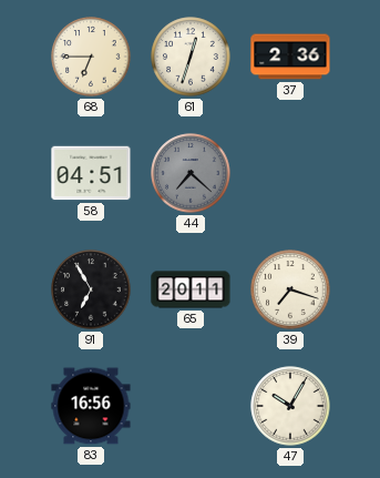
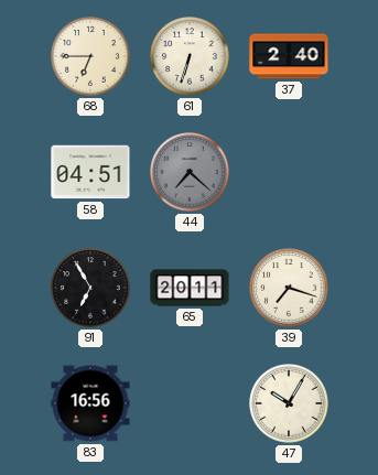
61: 12:33 -> 6:33 (190, 56)
37: 2:36 -> 2:40 (289, 56)
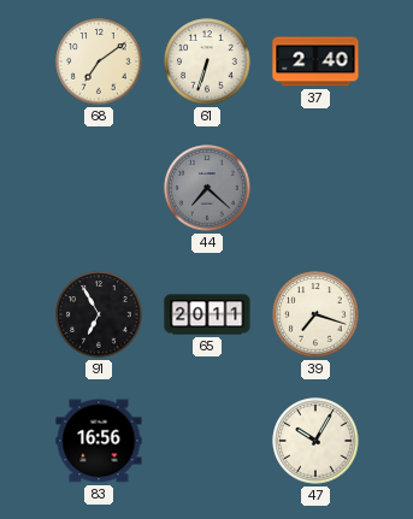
68: 6:45 -> 7:09 (99, 61)
58: 04:51 -> none (90, 172)
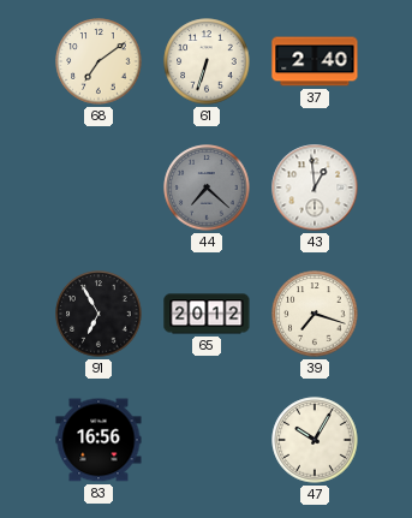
43: none -> 12:59 (315, 187)
65: 20:11 -> 20:12 (207, 314)
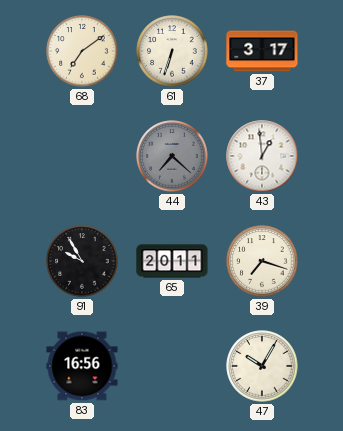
37: 2:40 -> 3:17 (262, 51)
91: 6:55 -> 9:55 (82, 261)
65: 20:12 -> 20:11 (172, 261)
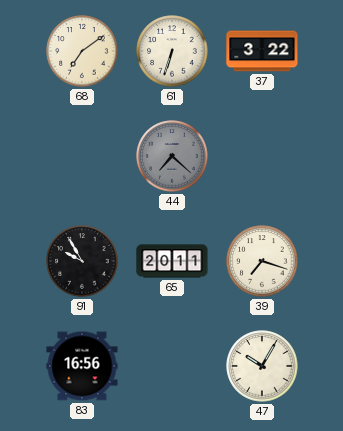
37: 3:17 -> 3:22 (262, 51)
43: 12:59 -> none (262, 156)
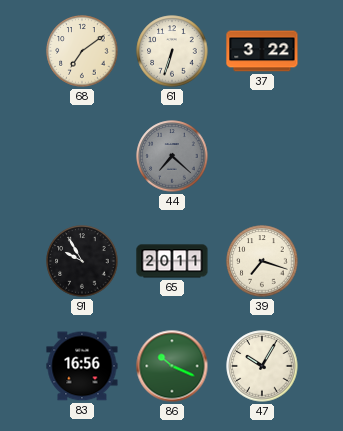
86: none -> 10:19 (172, 366)
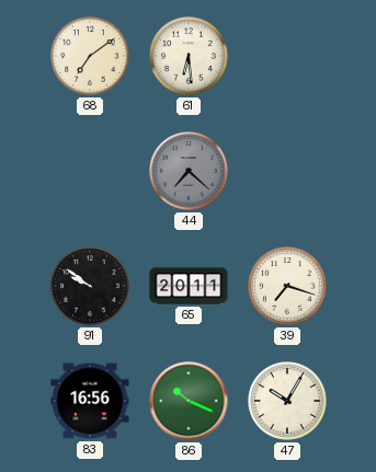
61: 6:33 -> 6:29 (189, 56)
37: 3:22 -> none (262, 51)
91: 9:55 -> 9:51 (90, 286)
